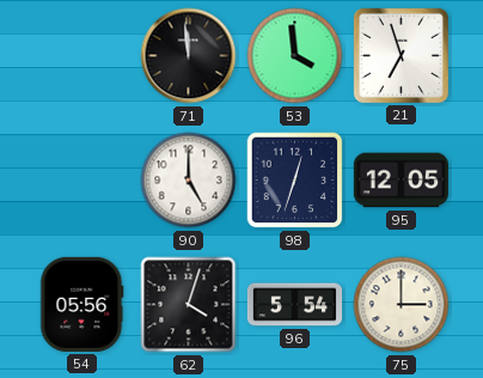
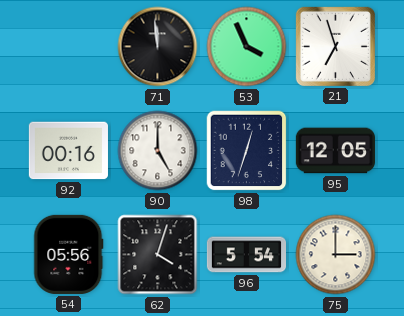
53: 3:59 -> 3:56 (247, 47)
92: none -> 00:16 (68, 151)
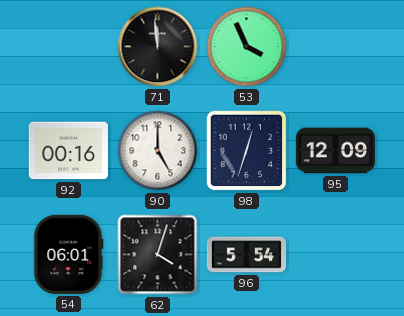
21: 6:57 -> none (335, 46)
95: 12:05 -> 12:09 (335, 151)
54: 05:56 -> 06:01 (69, 254)
75: 3:00 -> none (336, 255)
